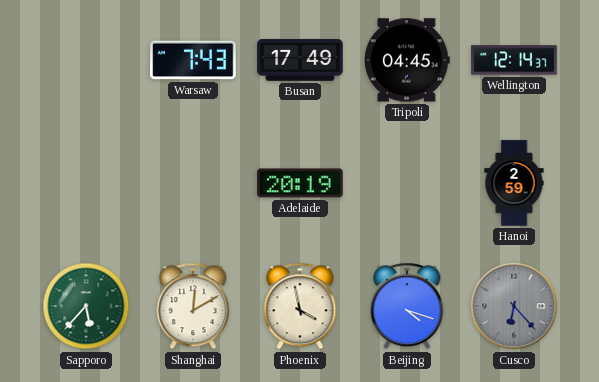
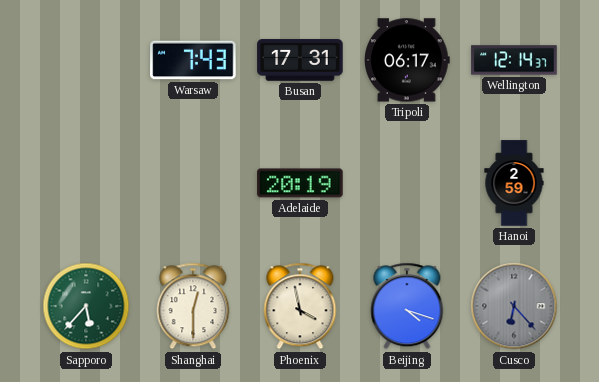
Busan: 17:49 -> 17:31 (300, 60)
Tripoli: 04:45 -> 06:17 (408, 60)
Shanghai: 12:10 -> 12:30 (193, 306)
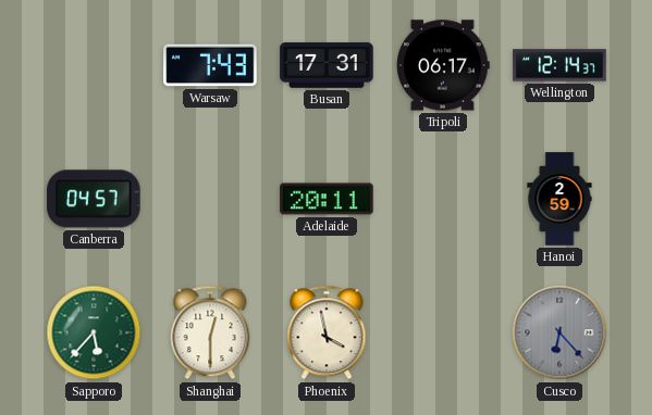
Canberra: none -> 04:57 (94, 199)
Adelaide: 20:19 -> 20:11 (327, 199)
Beijing: 4:18 -> none (407, 306)
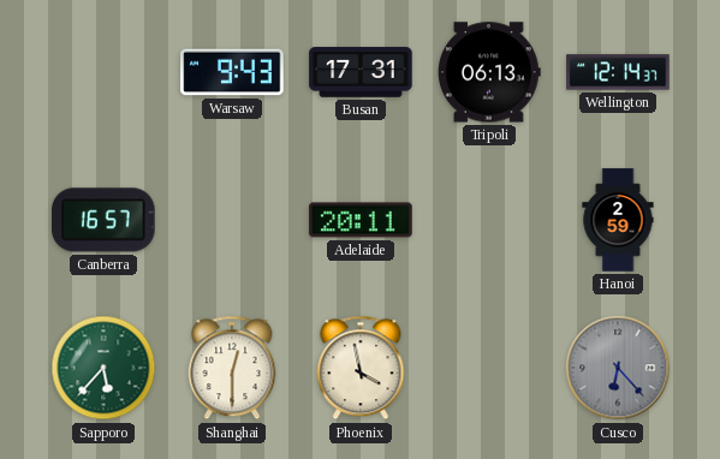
Warsaw: 7:43 -> 9:43 (232, 72)
Tripoli: 06:17 -> 06:13 (490, 72)
Canberra: 04:57 -> 16:57 (103, 220)
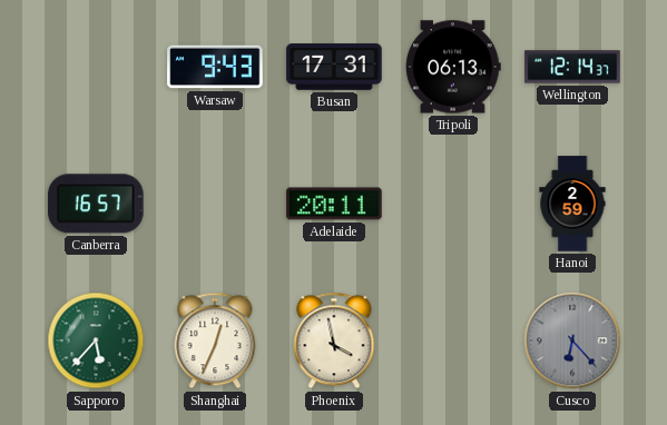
Shanghai: 12:30 -> 12:34 (215, 340)
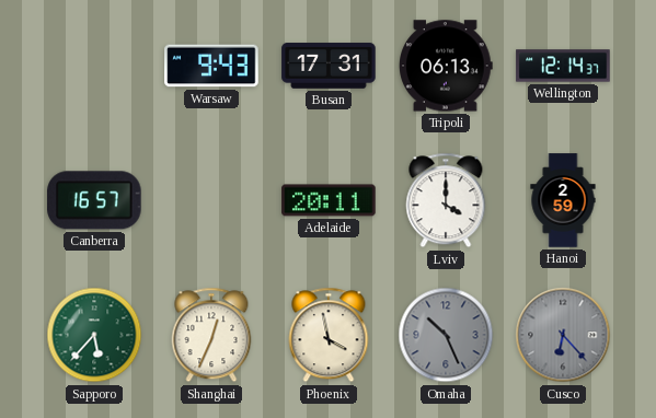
Lviv: none -> 4:00 (446, 200)
Omaha: none -> 10:26 (446, 335)
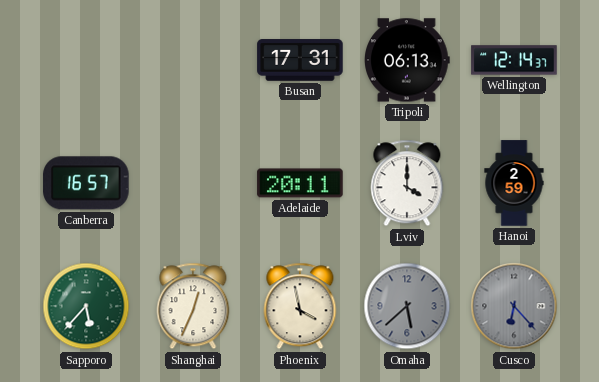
Warsaw: 9:43 -> none (211, 66)
Omaha: 10:26 -> 5:38 (407, 306)
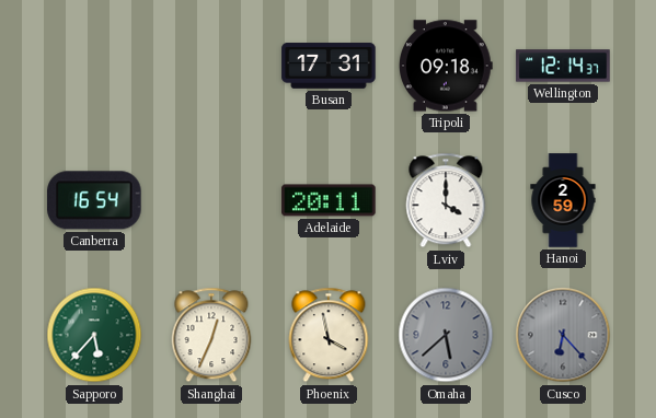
Tripoli: 06:13 -> 09:18 (447, 66)
Canberra: 16:57 -> 16:54 (94, 200)
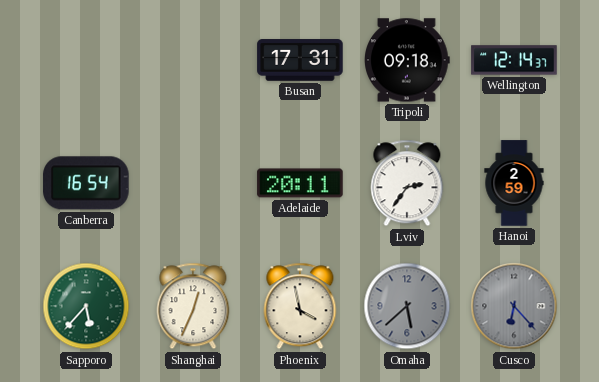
Lviv: 4:00 -> 2:36 (407, 183)
